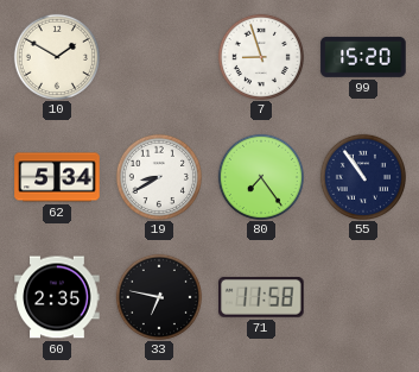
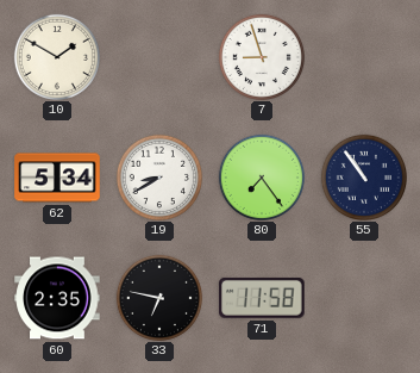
99: 15:20 -> none (363, 57)
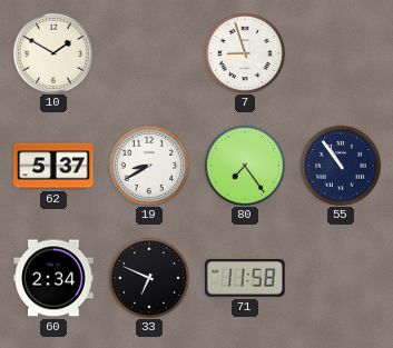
62: 5:34 -> 5:37 (53, 166)
60: 2:35 -> 2:34 (53, 278)
33: 6:47 -> 6:49 (148, 277)
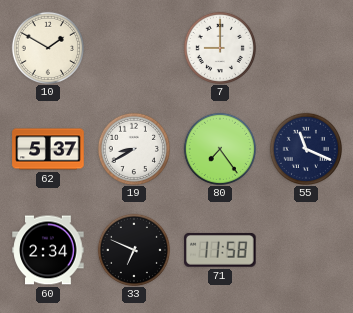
7: 8:57 -> 9:00 (219, 47)
55: 10:54 -> 11:19 (305, 148)
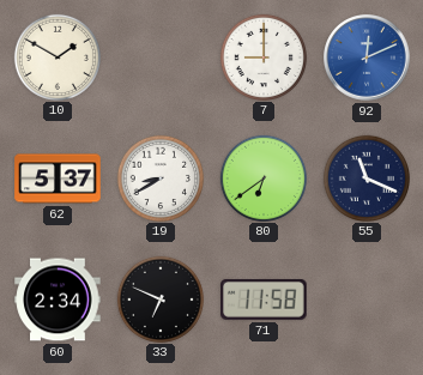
92: none -> 12:11 (367, 58)
80: 7:24 -> 6:39 (262, 177)
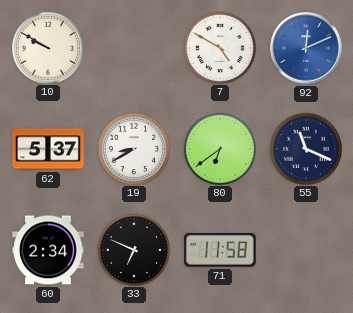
10: 1:50 -> 9:50 (47, 47)
7: 9:00 -> 4:50 (219, 47)
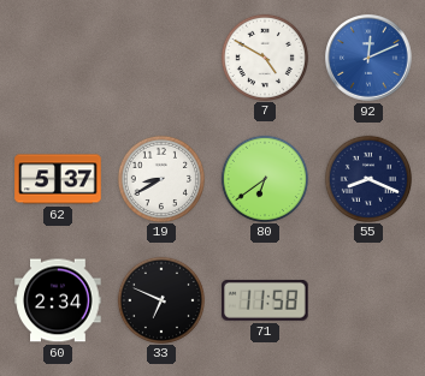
10: 9:50 -> none (47, 47)
55: 11:19 -> 8:19 (367, 178)
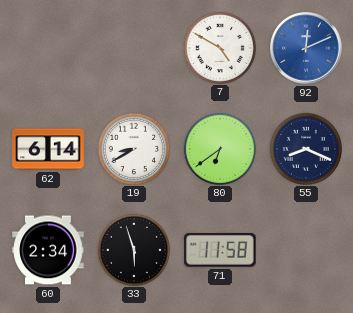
62: 5:37 -> 6:14 (48, 149)
33: 6:49 -> 5:57 (133, 249)
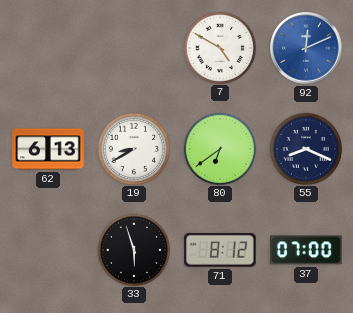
62: 6:14 -> 6:13 (48, 149)
60: 2:34 -> none (48, 250)
71: 11:58 -> 8:12 (220, 250)
37: none -> 07:00 (306, 250)
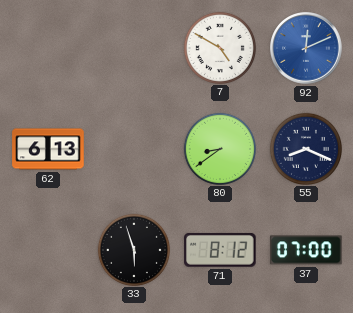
19: 8:40 -> none (133, 148)
80: 6:39 -> 8:39 (219, 148)
